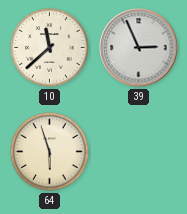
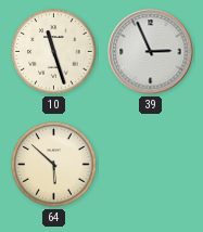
10: 11:38 -> 11:27 (54, 52)
64: 5:57 -> 5:52 (54, 165)
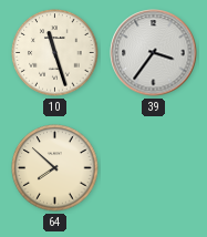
39: 2:56 -> 3:36 (154, 53)
64: 5:52 -> 7:52 (55, 168)
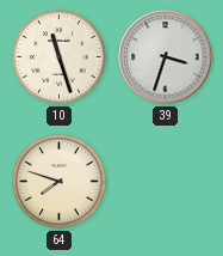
39: 3:36 -> 3:33 (166, 57)
64: 7:52 -> 7:48 (60, 182)
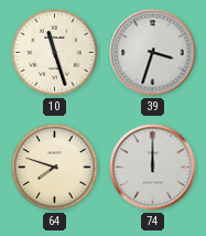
74: none -> 12:00 (153, 168)
